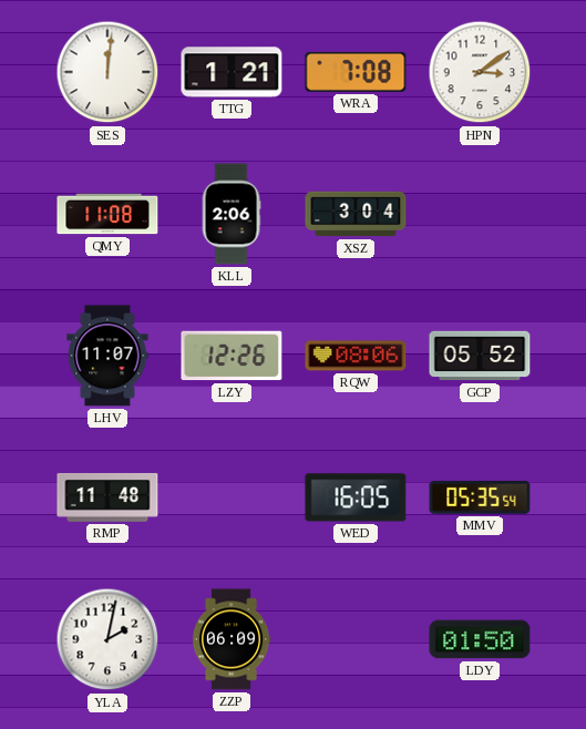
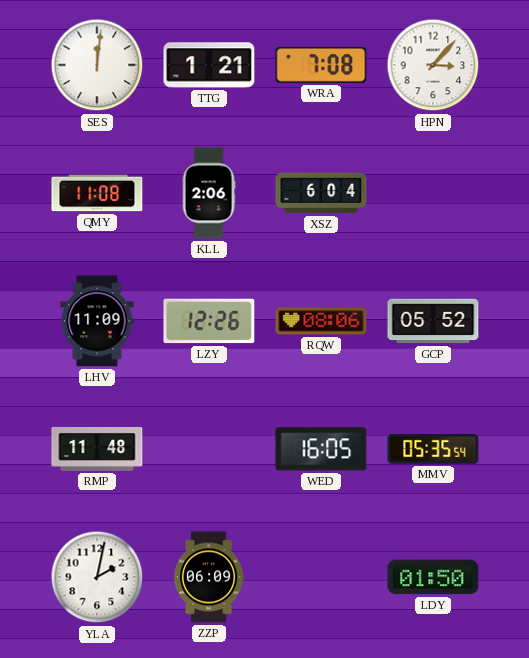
HPN: 3:09 -> 3:07 (433, 65)
XSZ: 3:04 -> 6:04 (321, 193)
LHV: 11:07 -> 11:09 (97, 321)
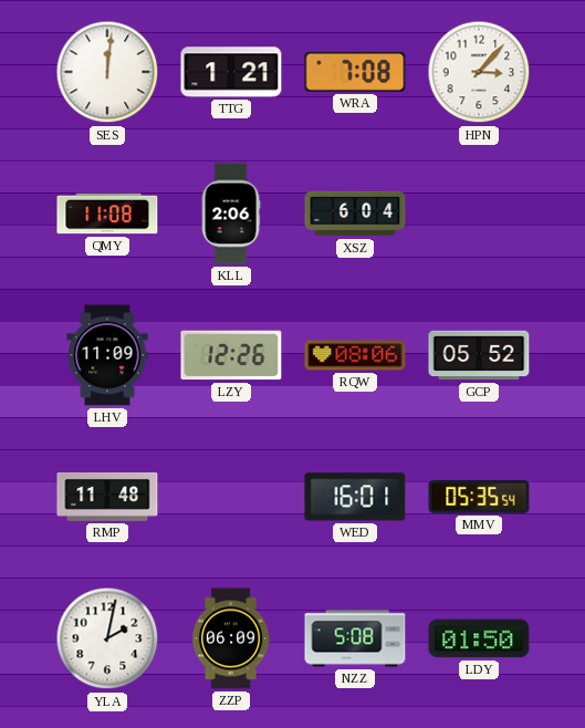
WED: 16:05 -> 16:01 (355, 497)
NZZ: none -> 5:08 (355, 638)
